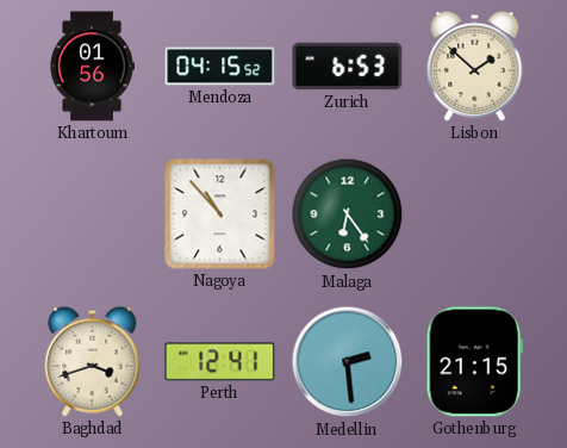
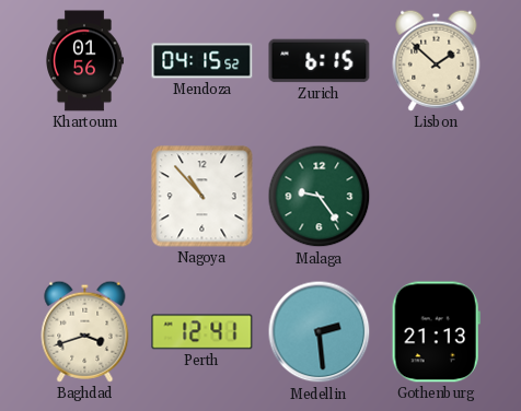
Zurich: 6:53 -> 6:15 (320, 61)
Malaga: 6:24 -> 9:24 (320, 197)
Gothenburg: 21:15 -> 21:13 (436, 332)
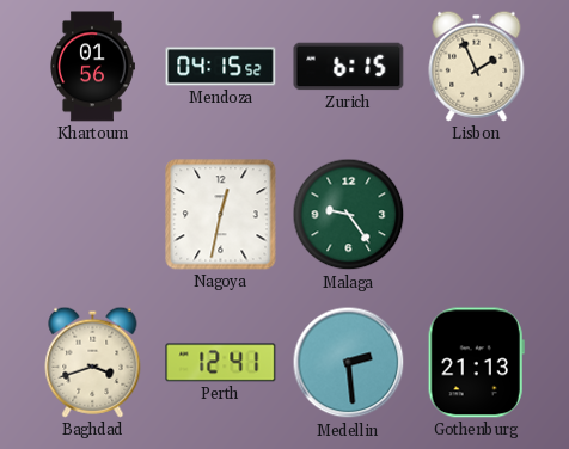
Lisbon: 1:52 -> 1:56 (477, 66)
Nagoya: 10:53 -> 12:32 (221, 215)
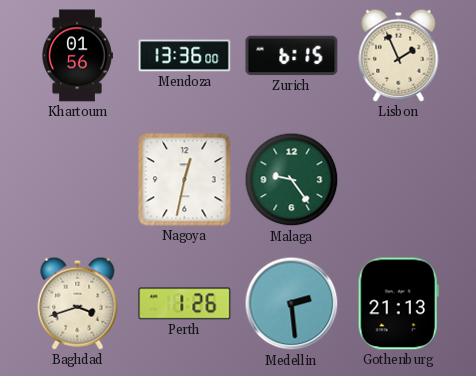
Mendoza: 04:15 -> 13:36 (185, 56)
Perth: 12:41 -> 1:26 (185, 304)
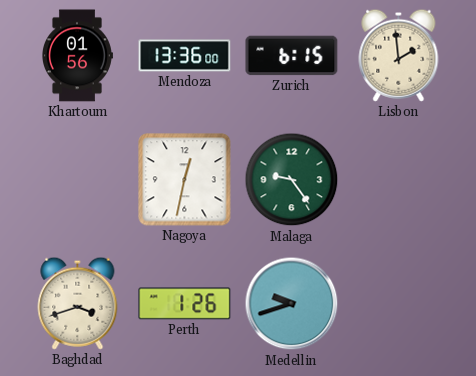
Lisbon: 1:56 -> 1:59 (399, 55)
Medellin: 2:29 -> 9:42 (292, 304)
Gothenburg: 21:13 -> none (398, 304)
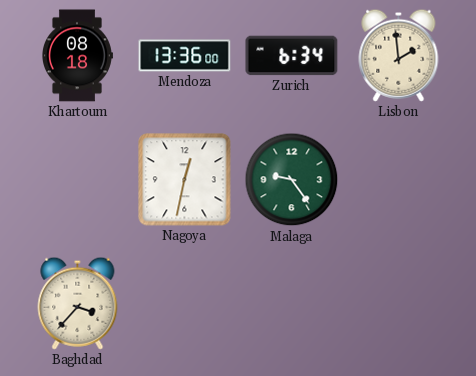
Khartoum: 01:56 -> 08:18 (78, 56)
Zurich: 6:15 -> 6:34 (292, 56)
Baghdad: 3:42 -> 3:37 (78, 303)
Perth: 1:26 -> none (185, 304)
Medellin: 9:42 -> none (292, 304)
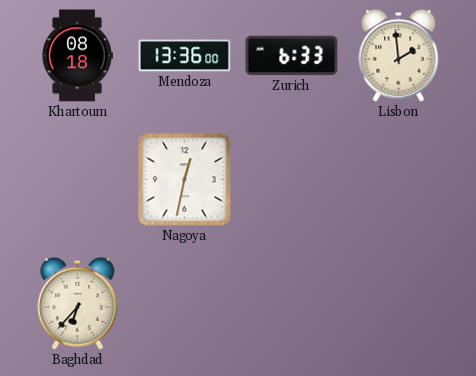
Zurich: 6:34 -> 6:33 (292, 56)
Malaga: 9:24 -> none (292, 180)
Baghdad: 3:37 -> 6:37 (78, 303)
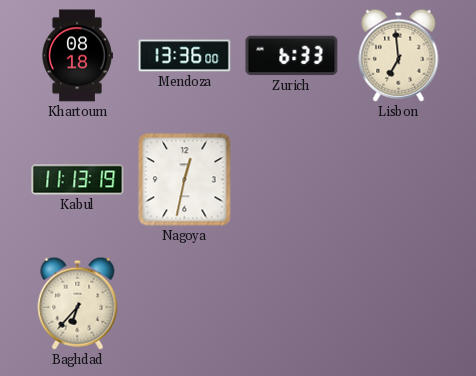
Lisbon: 1:59 -> 6:59 (399, 55)
Kabul: none -> 11:13 (78, 180)
